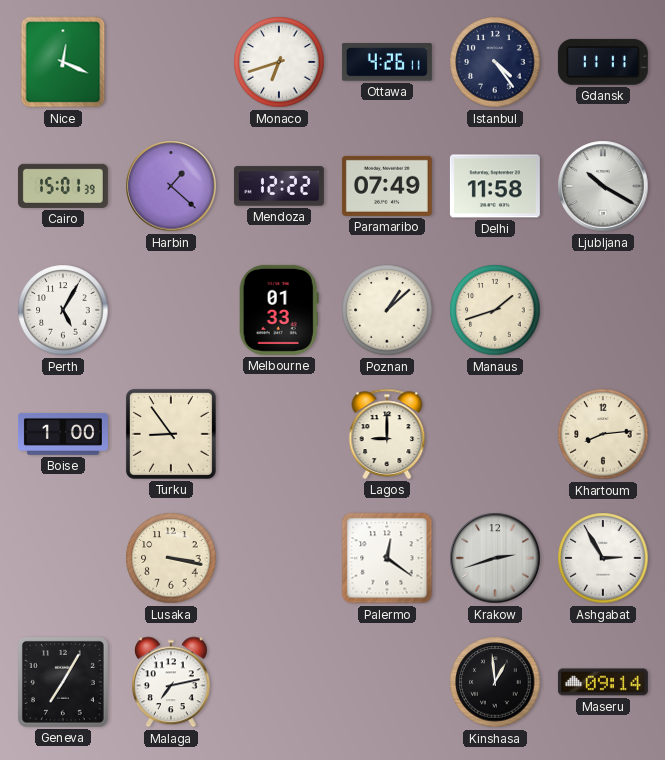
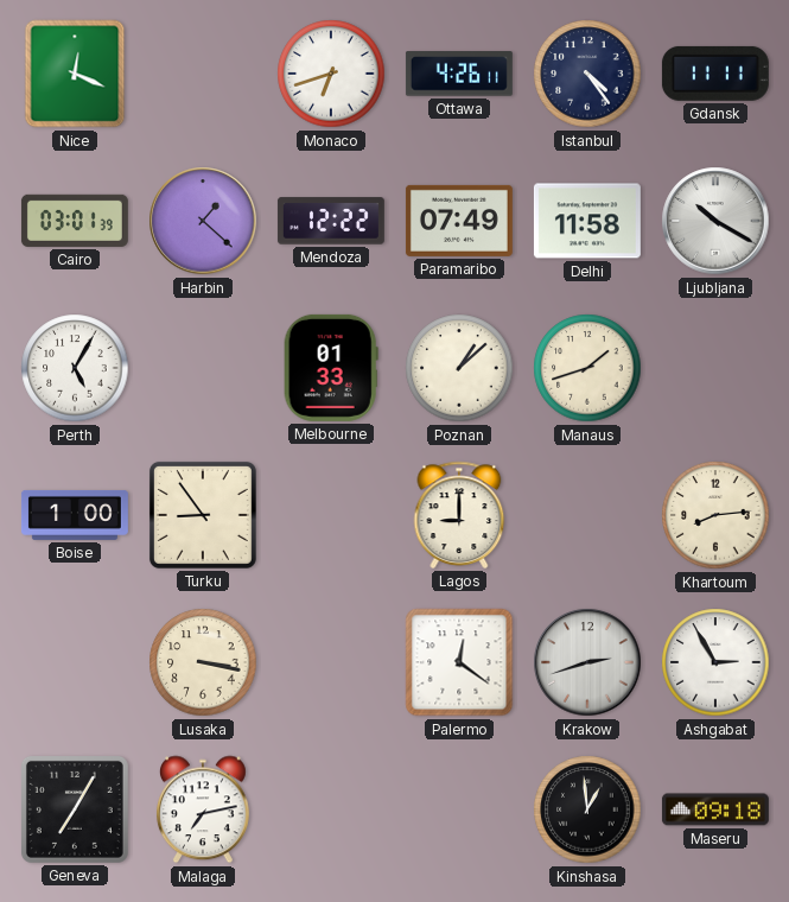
Cairo: 15:01 -> 03:01 (75, 221)
Maseru: 09:14 -> 09:18 (715, 809)
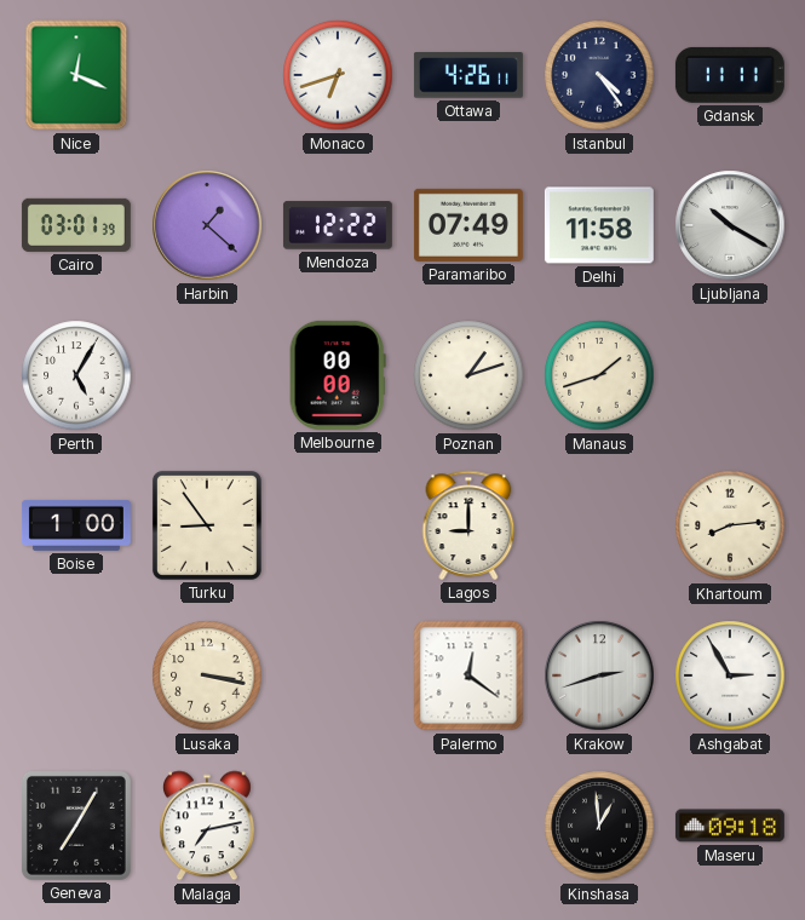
Melbourne: 01:33 -> 00:00 (338, 375)
Poznan: 1:08 -> 1:12 (468, 375)
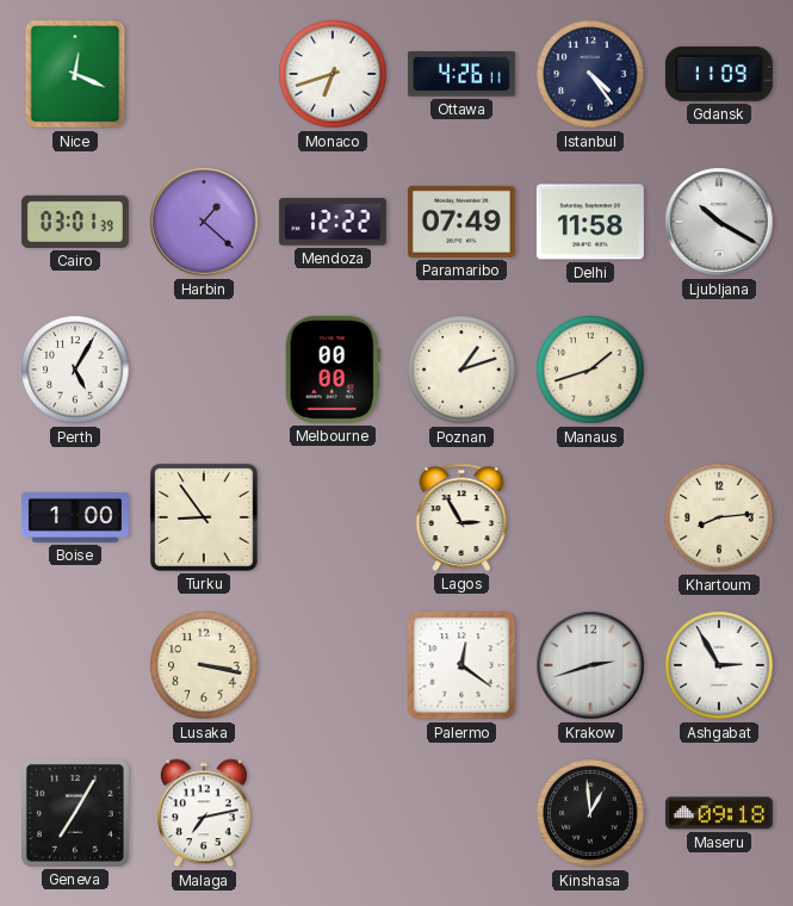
Gdansk: 11:11 -> 11:09 (719, 74)
Lagos: 9:00 -> 2:55 (461, 517)
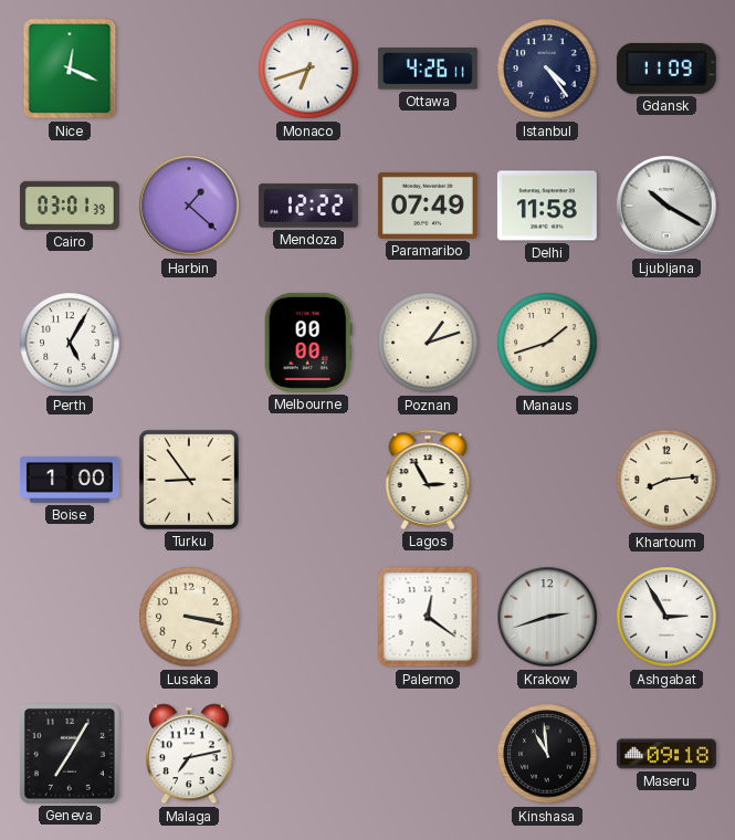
Kinshasa: 12:59 -> 10:59 (547, 754)
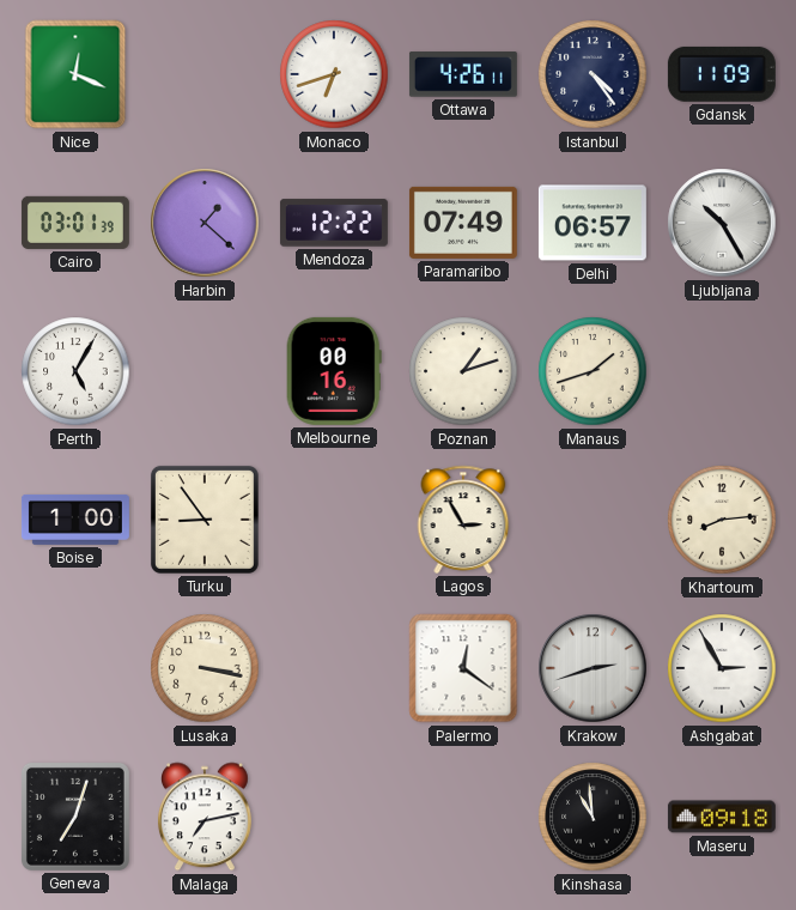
Delhi: 11:58 -> 06:57 (593, 223)
Ljubljana: 10:20 -> 10:25 (722, 223)
Melbourne: 00:00 -> 00:16 (334, 371)
Geneva: 7:05 -> 7:03 (75, 817)
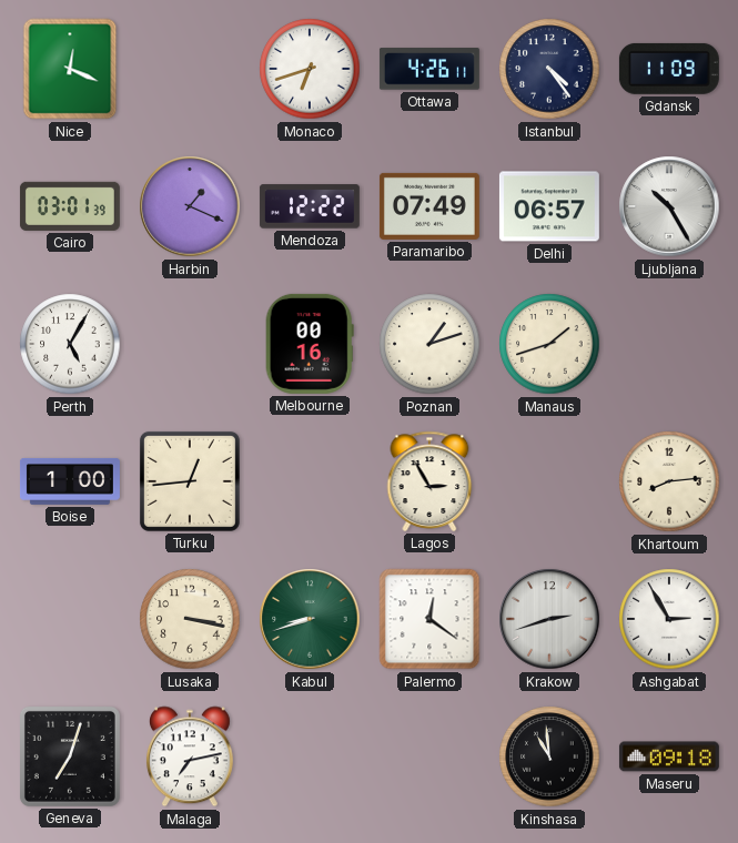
Harbin: 1:22 -> 1:19 (190, 206)
Turku: 8:54 -> 12:44 (190, 481)
Kabul: none -> 8:42 (310, 619)
